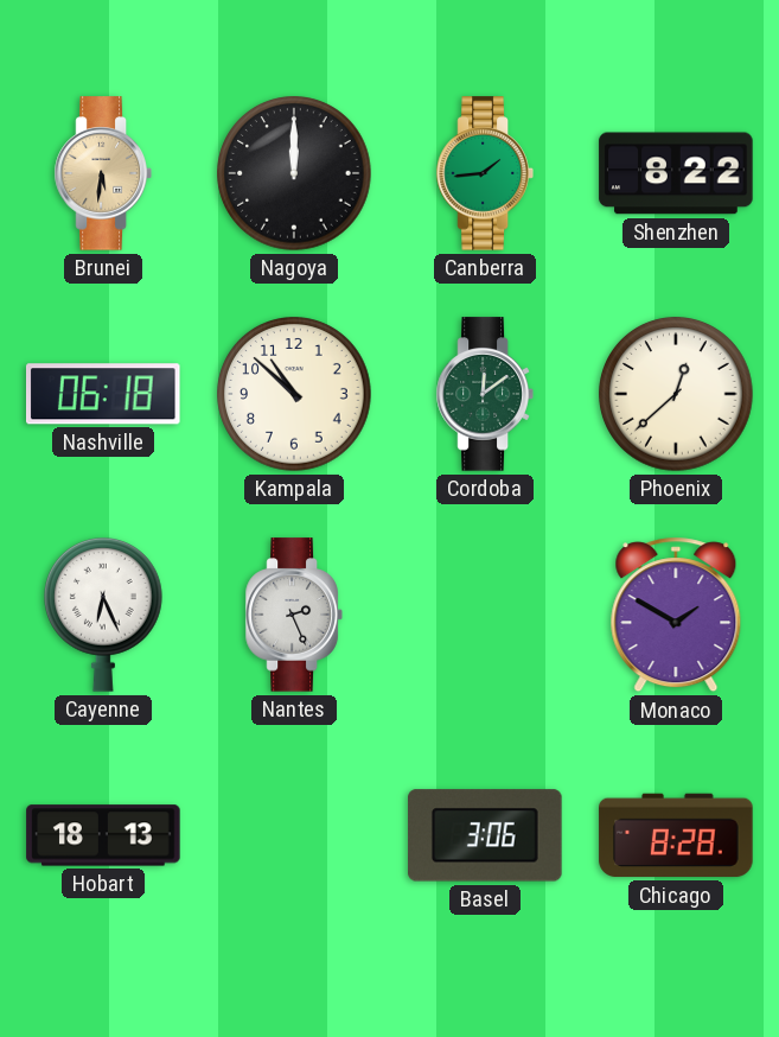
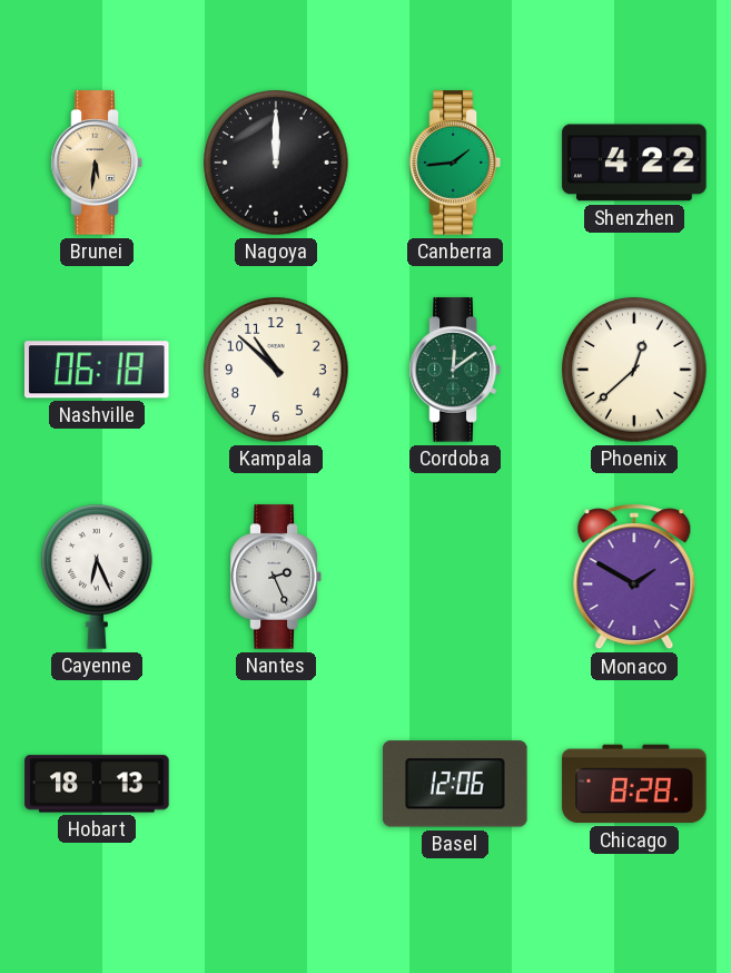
Shenzhen: 8:22 -> 4:22 (634, 163)
Basel: 3:06 -> 12:06 (455, 784)
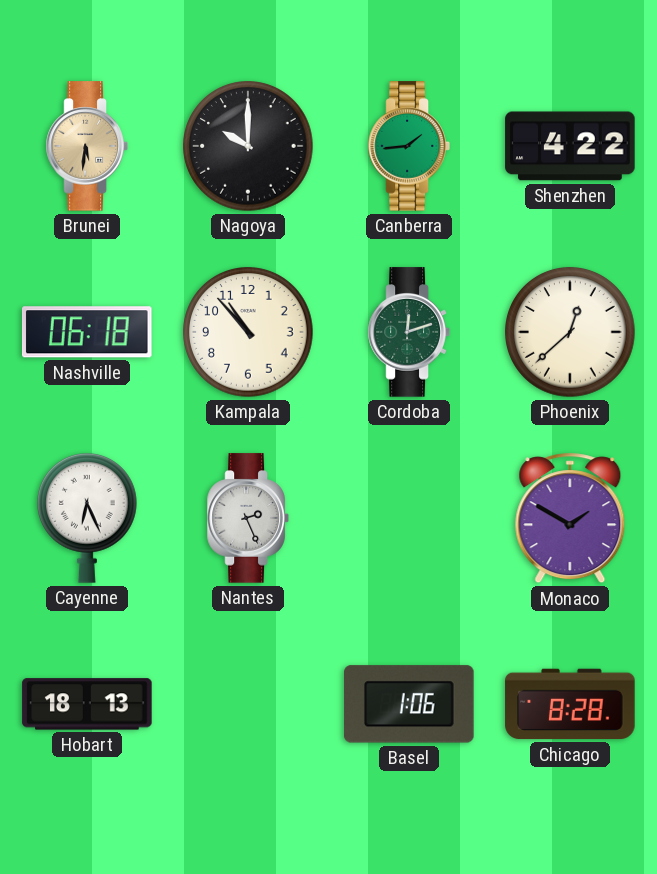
Nagoya: 12:00 -> 10:00 (248, 146)
Kampala: 10:52 -> 10:53 (248, 332)
Cordoba: 12:09 -> 12:12 (409, 332)
Basel: 12:06 -> 1:06 (409, 704)
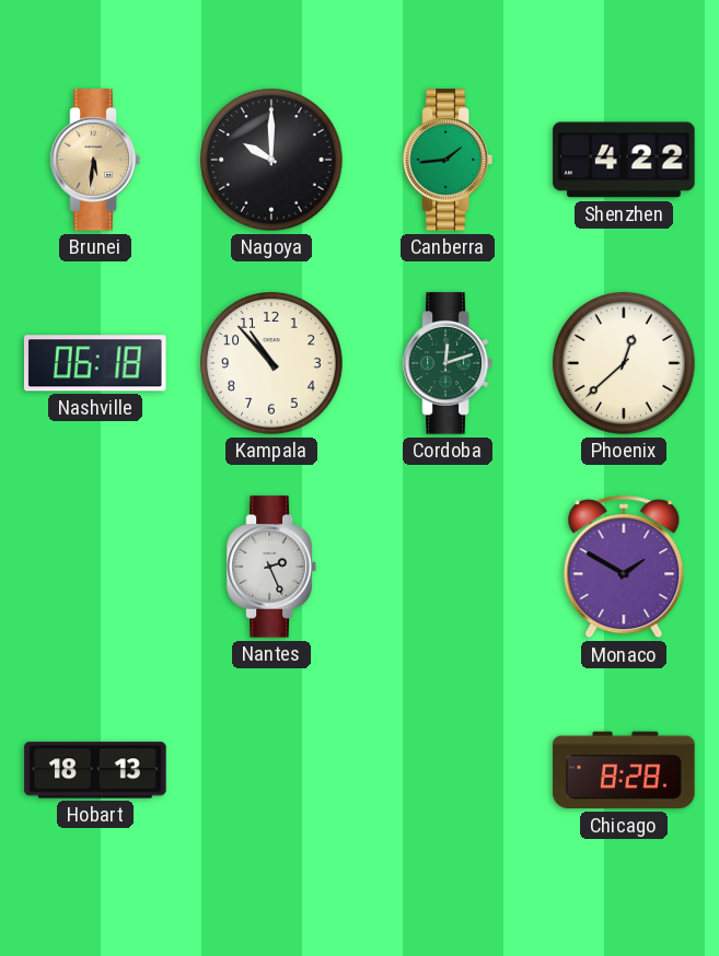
Cayenne: 6:26 -> none (88, 519)
Basel: 1:06 -> none (409, 704)
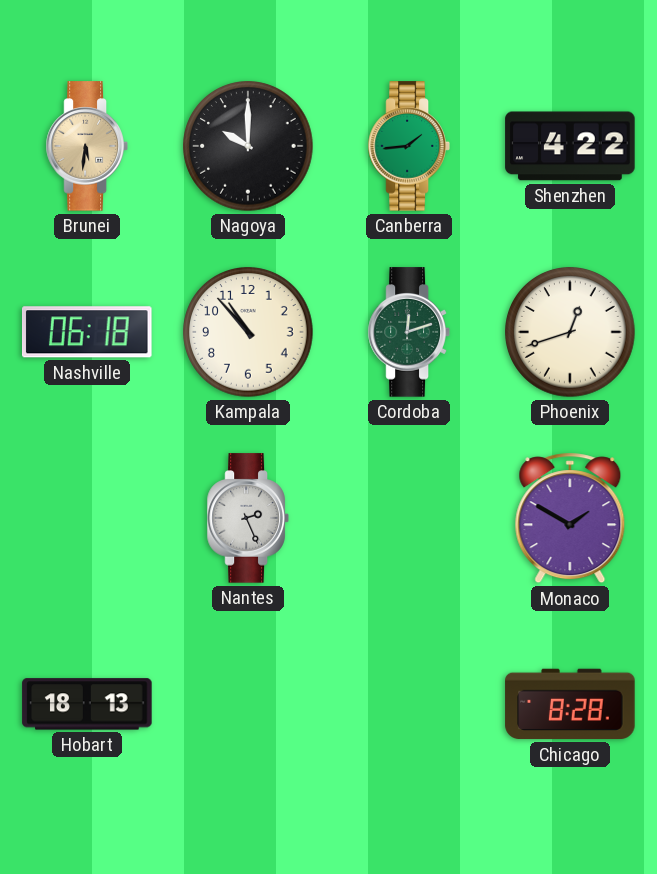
Phoenix: 12:38 -> 12:42 (570, 332)
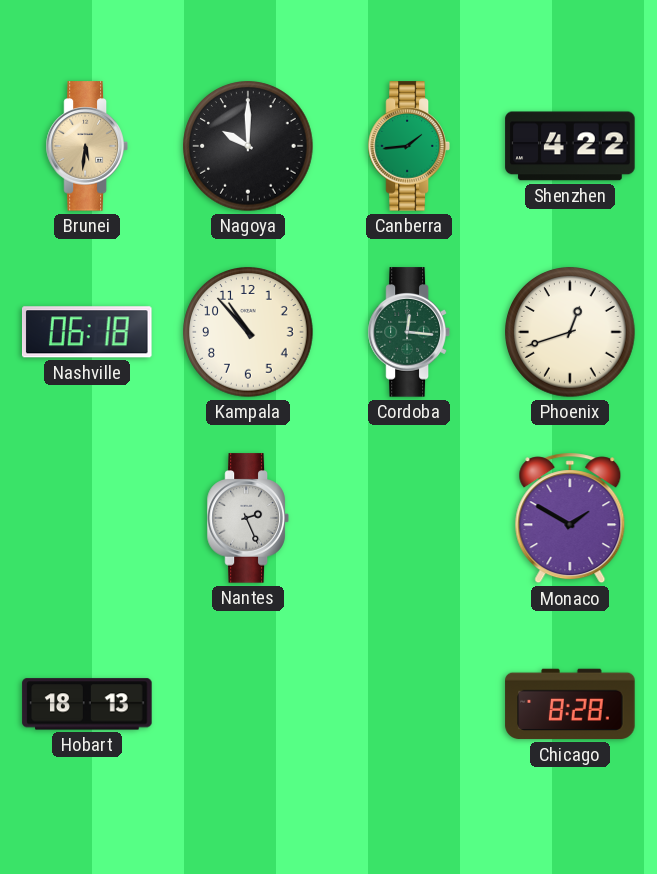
Cordoba: 12:12 -> 12:16 (409, 332)
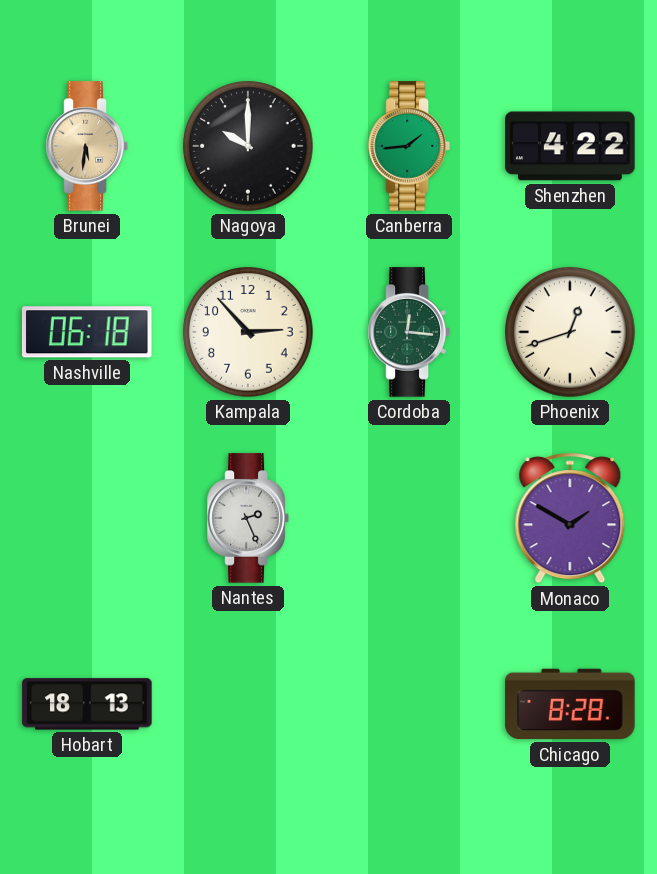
Kampala: 10:53 -> 2:53 (248, 332)
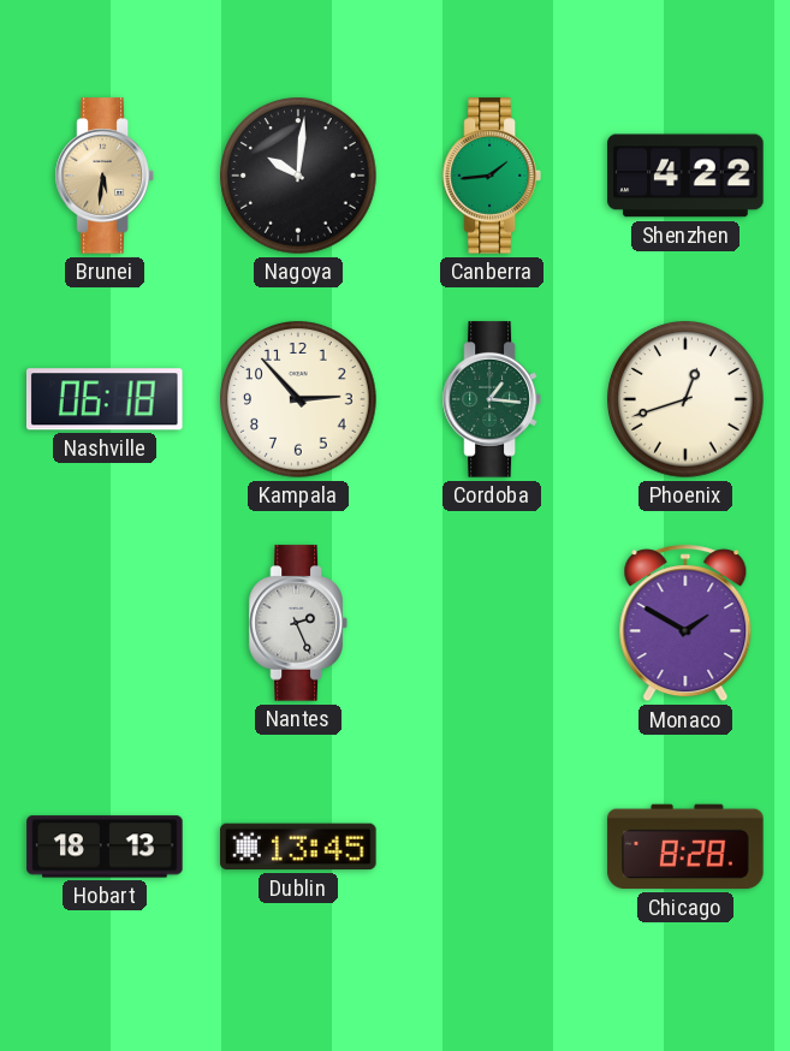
Nagoya: 10:00 -> 10:01 (298, 176)
Cordoba: 12:16 -> 1:16 (492, 399)
Dublin: none -> 13:45 (298, 847)
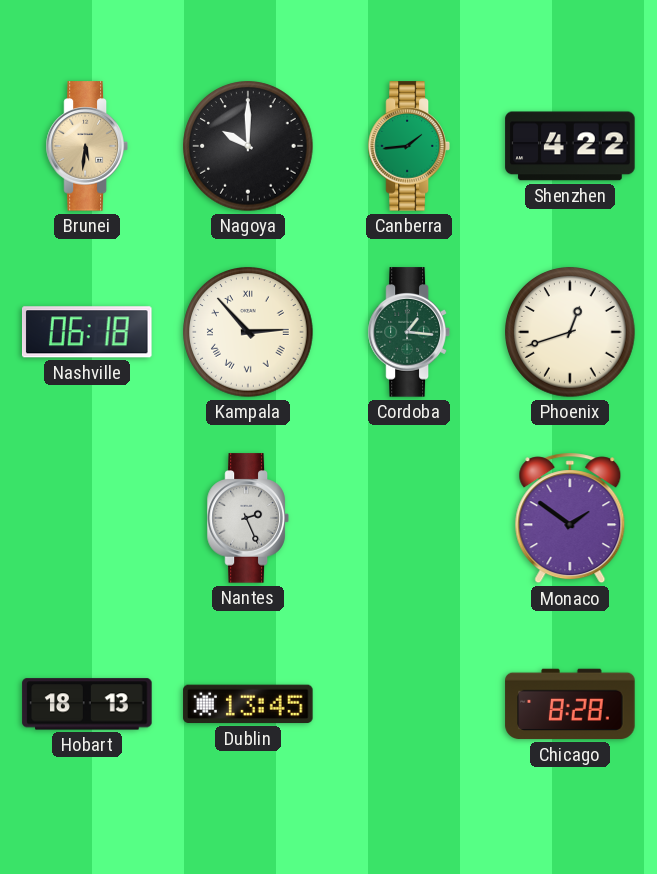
Nagoya: 10:01 -> 10:00 (248, 146)
Kampala numerals: Arabic -> Roman (248, 332)
Monaco: 1:50 -> 1:51 (570, 518)
